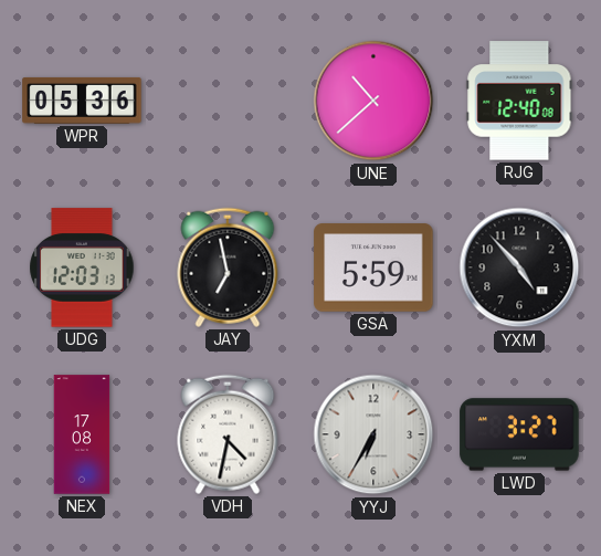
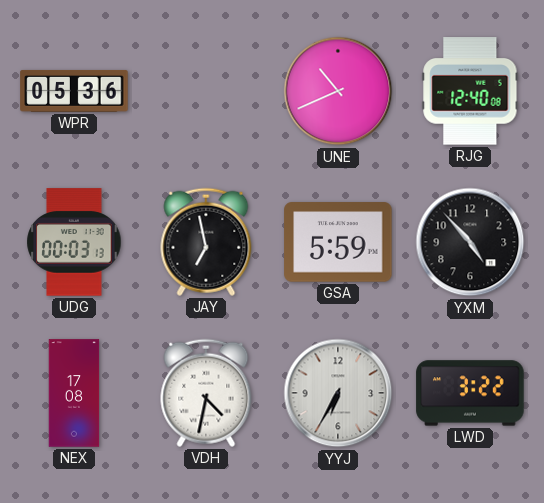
UNE: 10:38 -> 10:41 (338, 91)
UDG: 12:03 -> 00:03 (74, 242)
LWD: 3:27 -> 3:22 (470, 393)
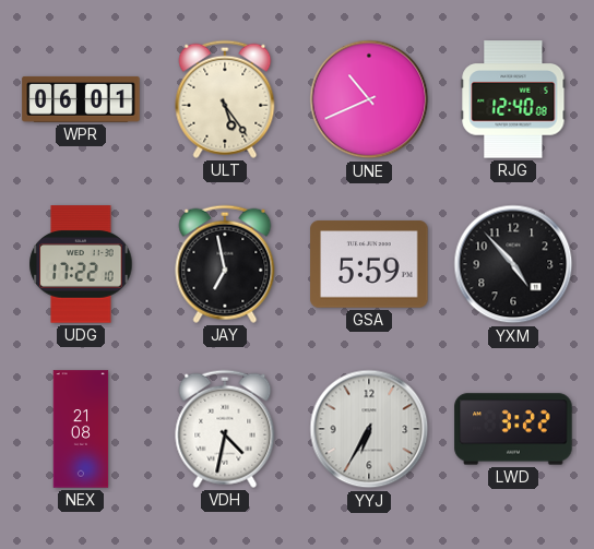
WPR: 05:36 -> 06:01 (81, 99)
ULT: none -> 5:24 (225, 99)
UDG: 00:03 -> 17:22 (81, 264)
NEX: 17:08 -> 21:08 (81, 429)
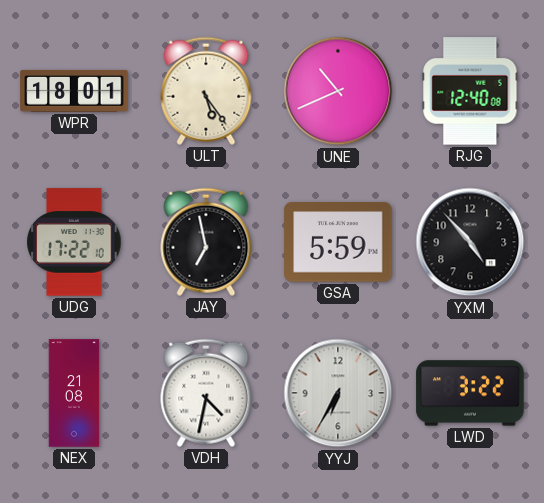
WPR: 06:01 -> 18:01 (74, 91)
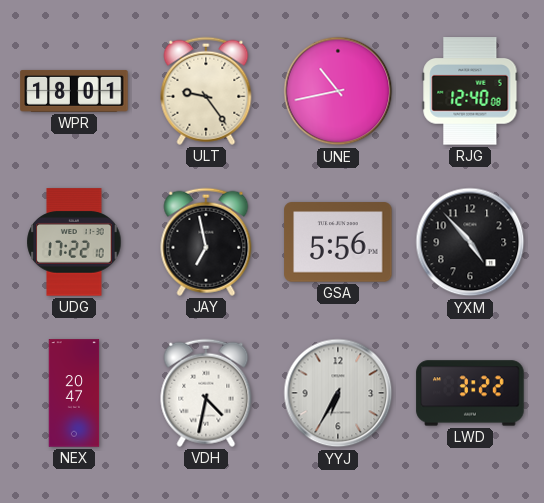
ULT: 5:24 -> 9:24 (206, 91)
UNE: 10:41 -> 10:43 (338, 91)
GSA: 5:59 -> 5:56 (338, 242)
NEX: 21:08 -> 20:47 (74, 393)
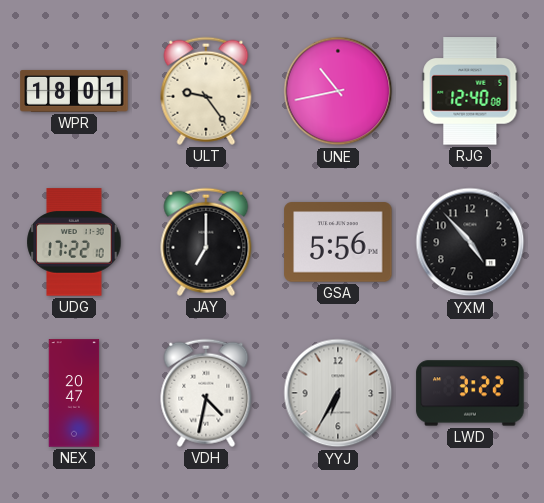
JAY: 6:58 -> 7:00 (206, 242)
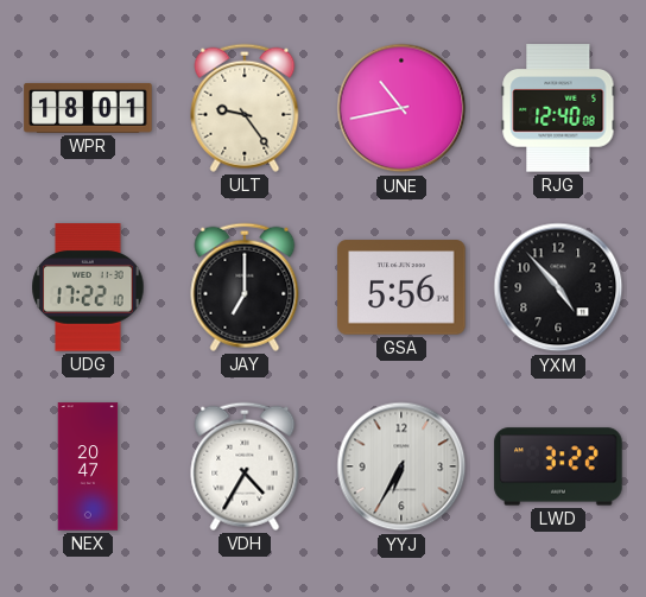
VDH: 4:32 -> 4:35 (245, 466)
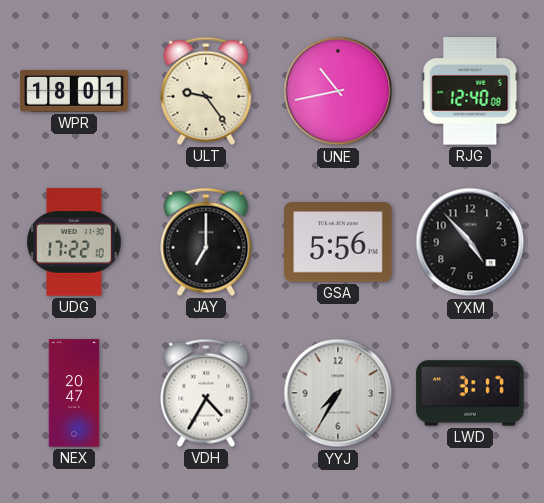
YYJ: 6:35 -> 7:35 (338, 393)
LWD: 3:22 -> 3:17 (470, 393)
